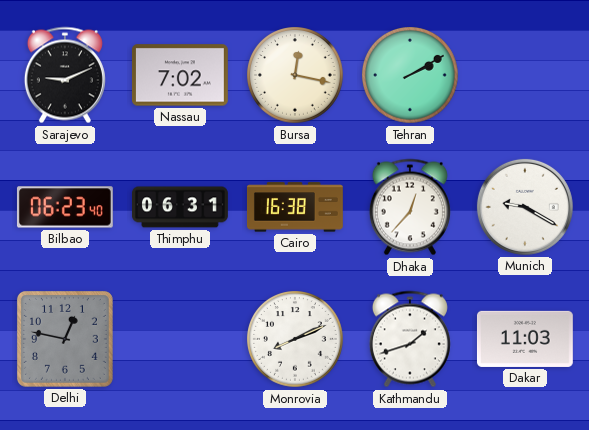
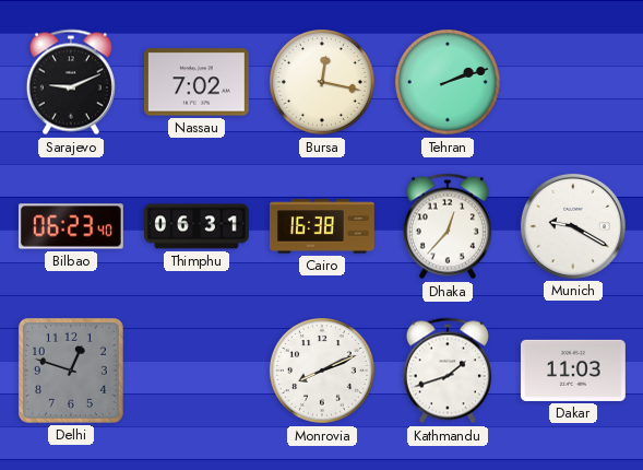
Tehran: 2:10 -> 2:12 (449, 83)
Delhi: 12:47 -> 12:48 (71, 371)
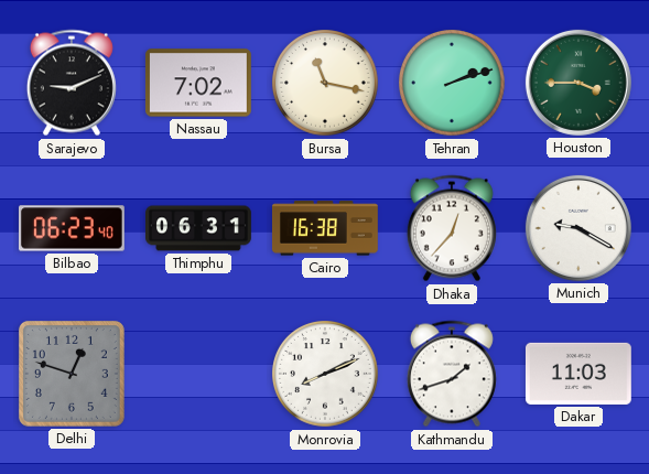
Bursa: 12:17 -> 11:17 (326, 84)
Houston: none -> 3:45 (578, 83)
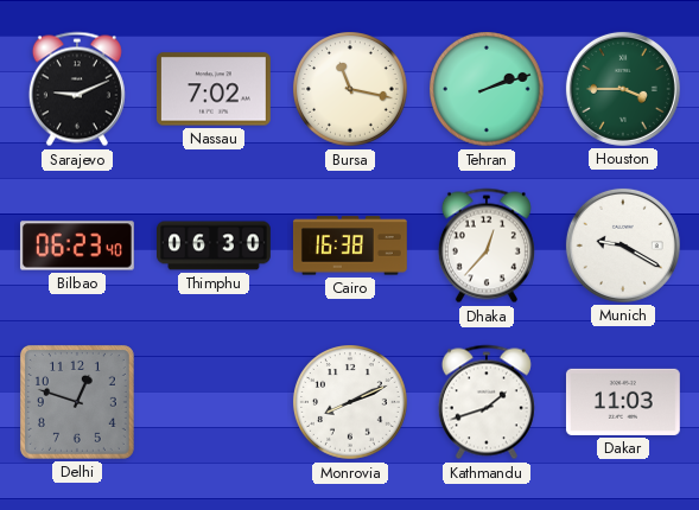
Thimphu: 06:31 -> 06:30 (215, 246)
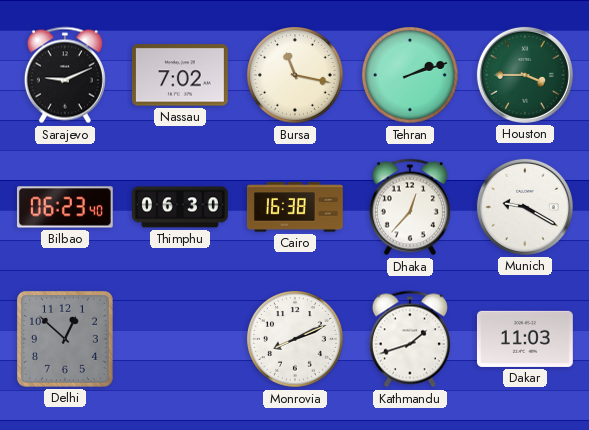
Delhi: 12:48 -> 12:52 (65, 339)
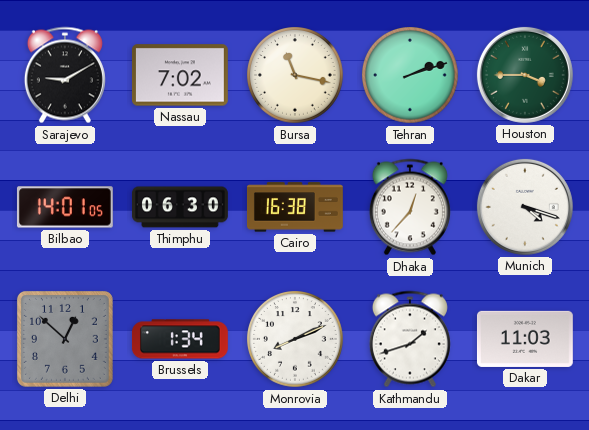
Sarajevo: 9:11 -> 9:10 (65, 75)
Bilbao: 06:23 -> 14:01 (65, 207)
Munich: 9:20 -> 4:18 (525, 207)
Brussels: none -> 1:34 (180, 339)
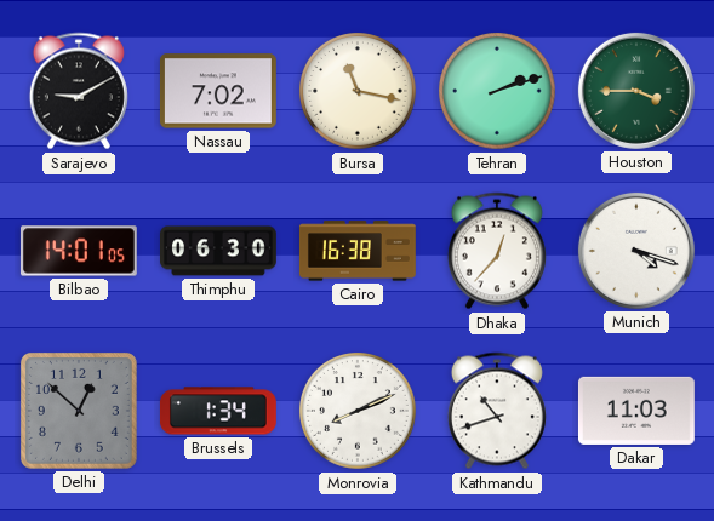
Kathmandu: 1:42 -> 10:42 (497, 411)
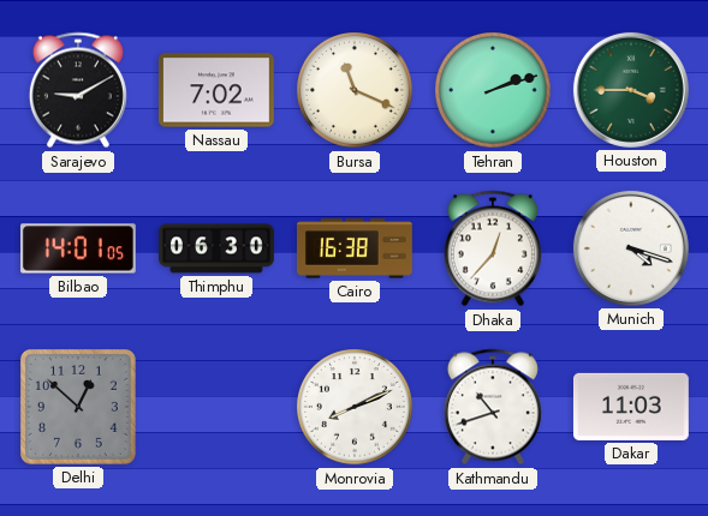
Bursa: 11:17 -> 11:19 (356, 91)
Brussels: 1:34 -> none (218, 411)
